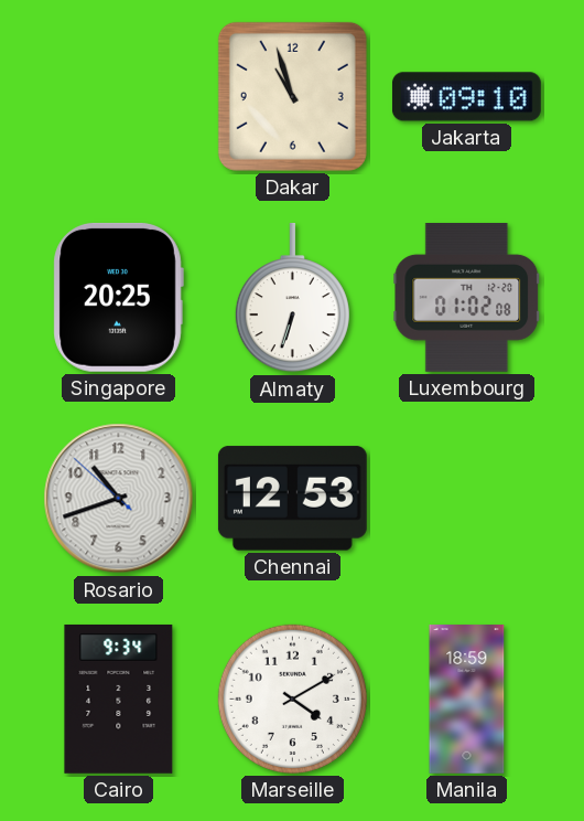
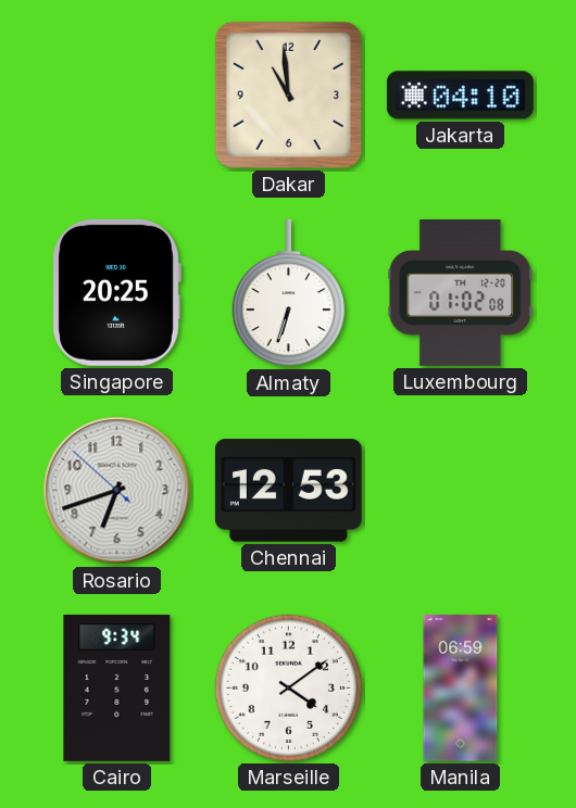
Dakar: 10:57 -> 10:59 (288, 94)
Jakarta: 09:10 -> 04:10 (460, 96)
Rosario: 10:41 -> 6:41 (117, 491)
Marseille: 4:10 -> 4:09 (288, 687)
Manila: 18:59 -> 06:59 (461, 689)
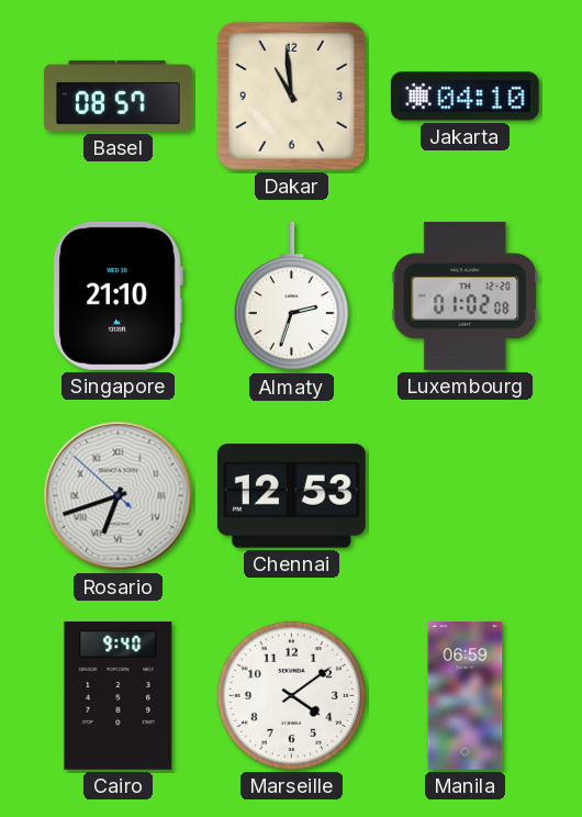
Basel: none -> 08:57 (117, 96)
Singapore: 20:25 -> 21:10 (117, 295)
Almaty: 6:33 -> 2:33 (291, 296)
Rosario numerals: Arabic -> Roman (119, 496)
Cairo: 9:34 -> 9:40 (119, 695)
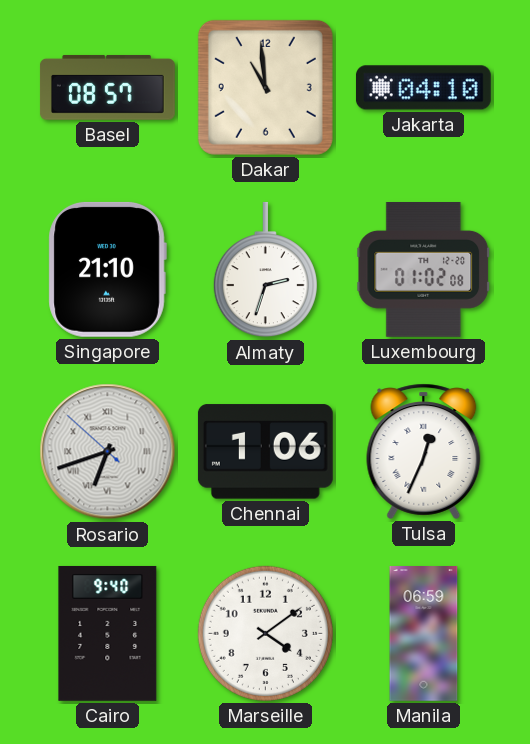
Chennai: 12:53 -> 1:06 (265, 452)
Tulsa: none -> 12:34 (424, 451)
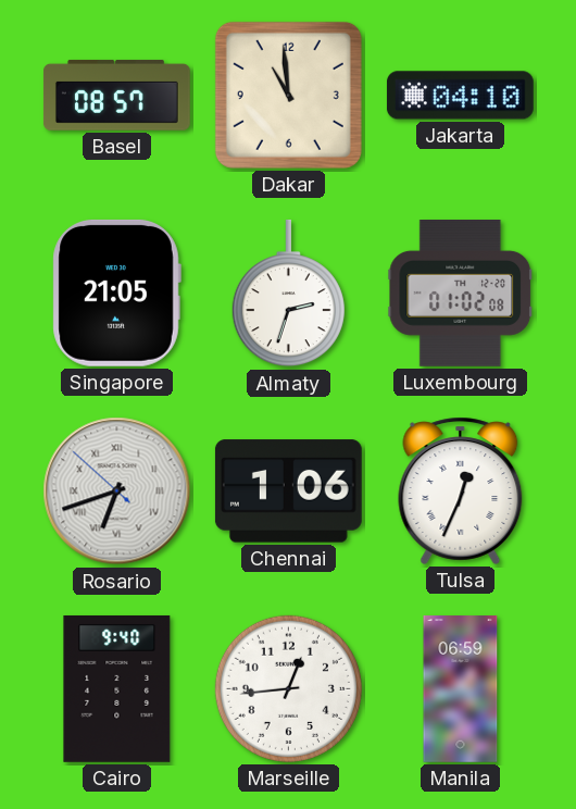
Singapore: 21:10 -> 21:05 (116, 293)
Marseille: 4:09 -> 12:44 (288, 688)
